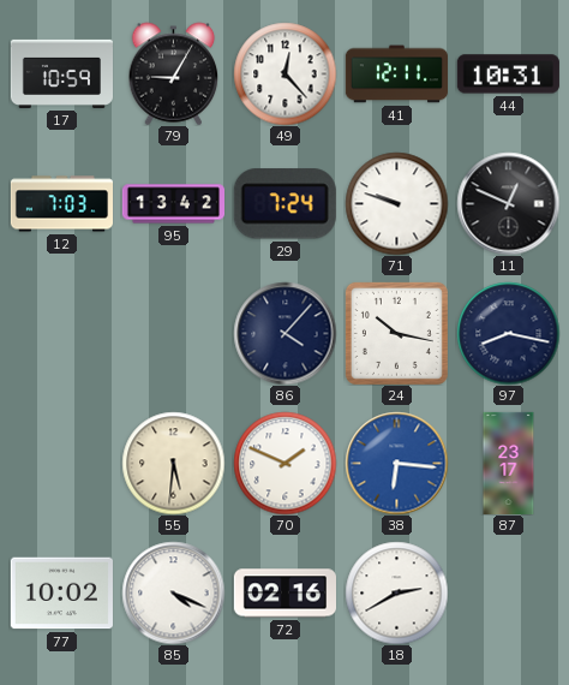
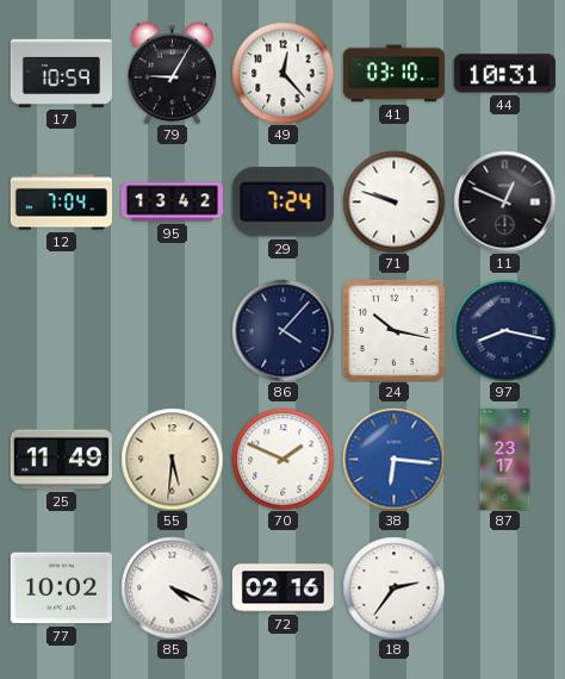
41: 12:11 -> 03:10 (393, 74)
12: 7:03 -> 7:04 (61, 203)
25: none -> 11:49 (61, 460)
18: 2:40 -> 2:36 (393, 587)
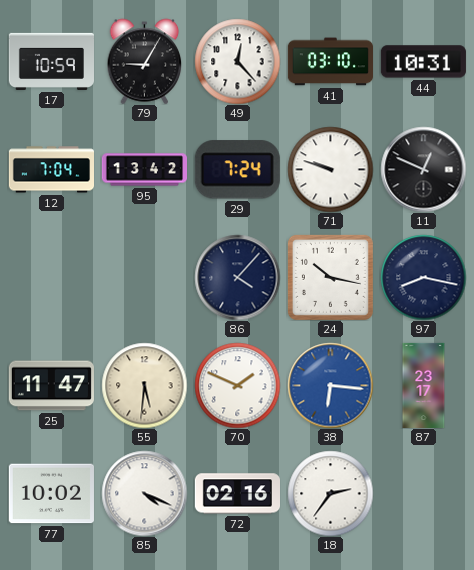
25: 11:49 -> 11:47 (51, 386)
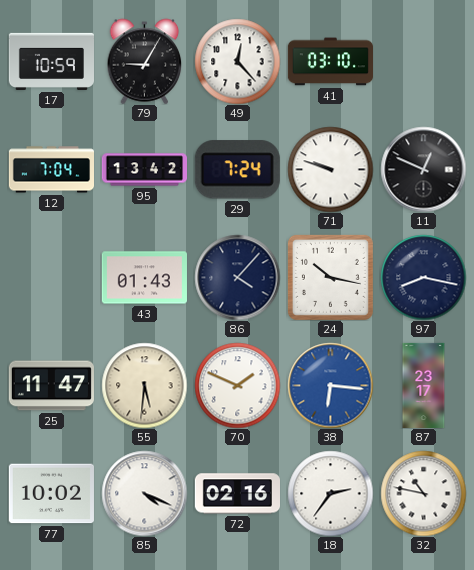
44: 10:31 -> none (423, 62)
43: none -> 01:43 (144, 278)
32: none -> 10:47 (423, 493)
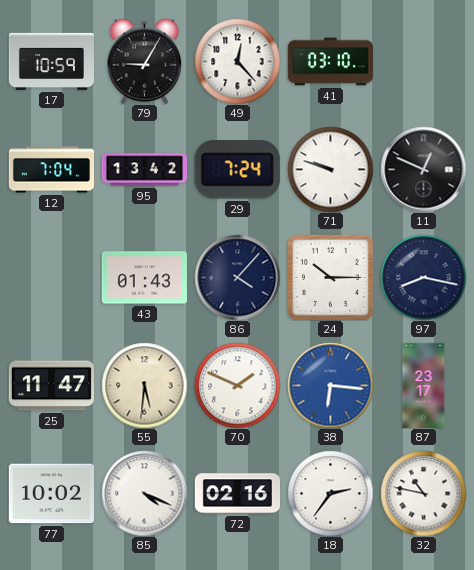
24: 10:17 -> 10:15 (330, 277)
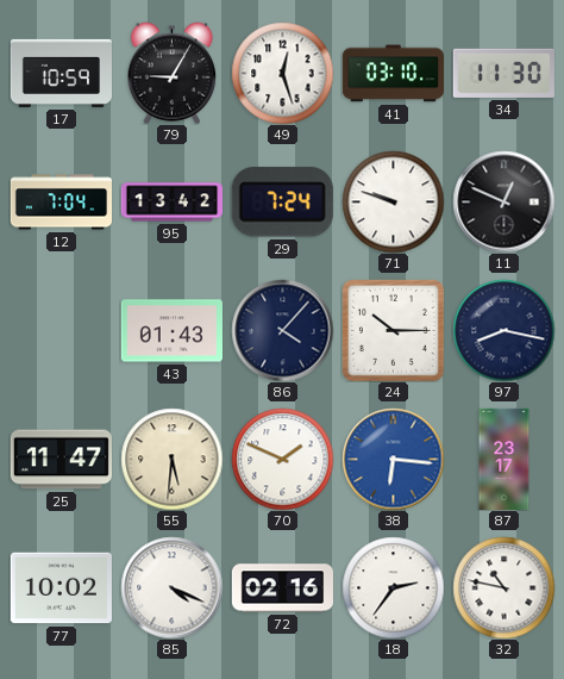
49: 12:23 -> 12:27 (282, 73)
34: none -> 11:30 (503, 73)
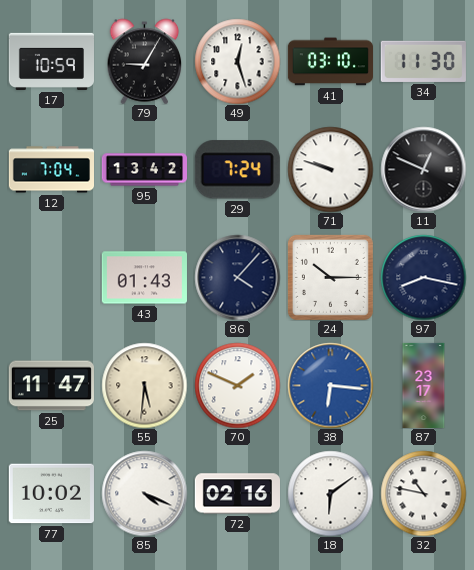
18: 2:36 -> 6:09 (330, 493)
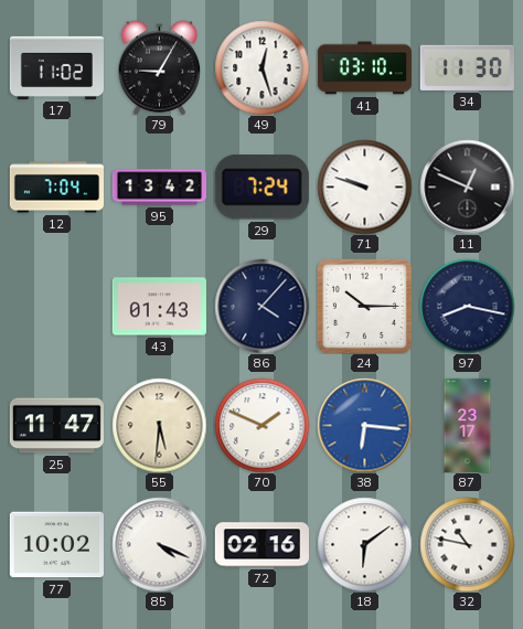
17: 10:59 -> 11:02 (56, 67)
